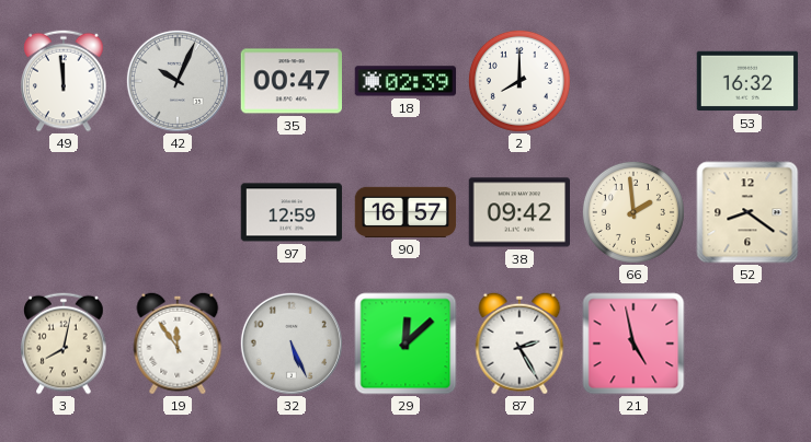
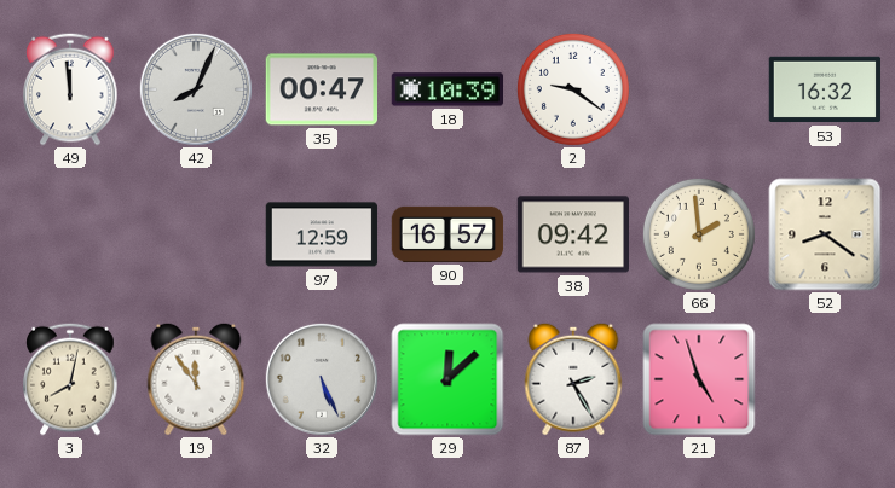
42: 10:04 -> 8:04 (196, 89)
18: 02:39 -> 10:39 (447, 89)
2: 8:00 -> 9:21 (573, 89)
21: 4:58 -> 4:57 (699, 379)
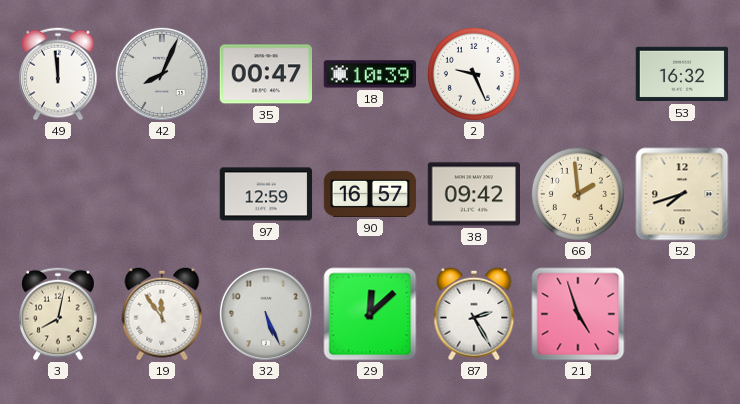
2: 9:21 -> 9:26 (474, 74)
52: 8:21 -> 7:42 (682, 194)
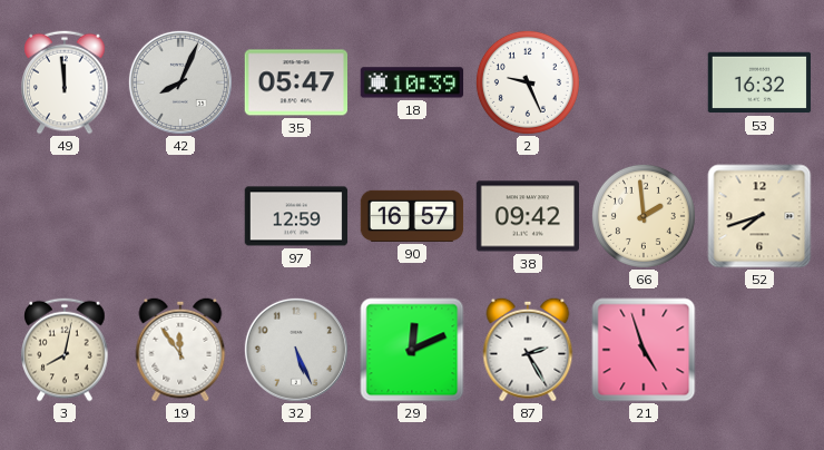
35: 00:47 -> 05:47 (295, 82)
29: 12:08 -> 12:11 (412, 350)
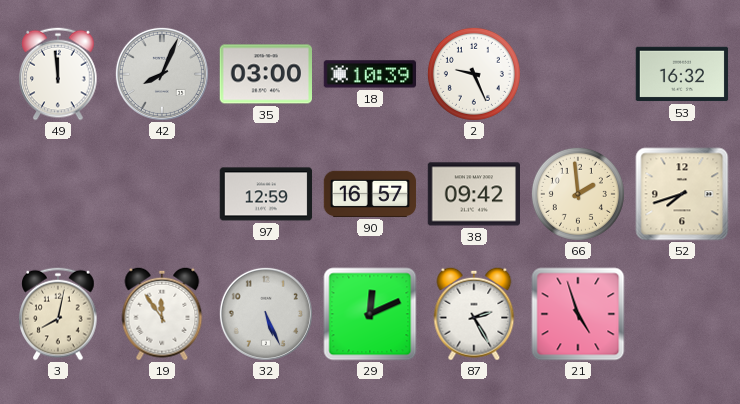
35: 05:47 -> 03:00 (265, 74)
